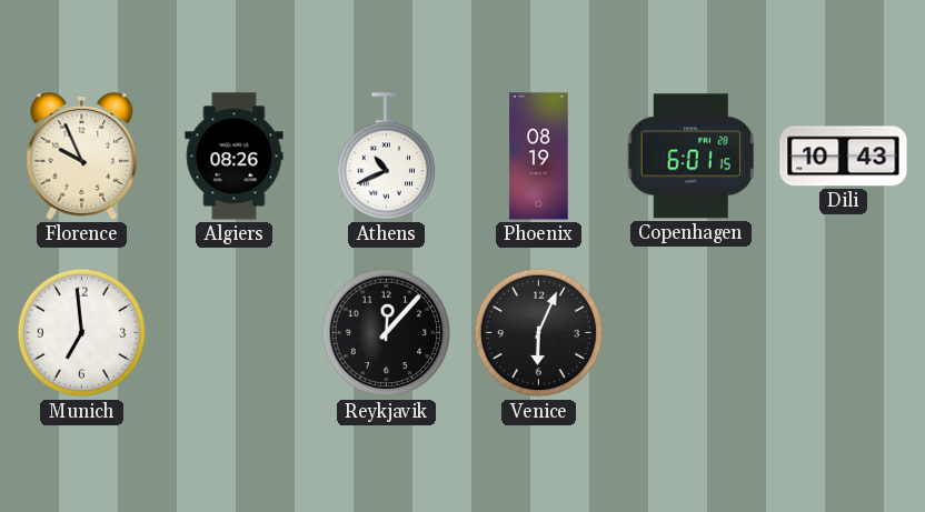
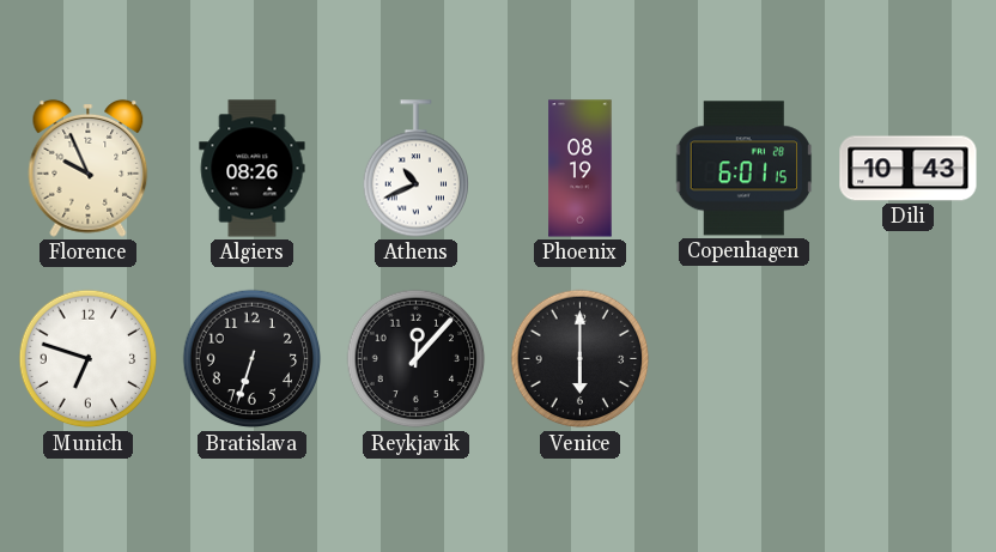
Munich: 6:59 -> 6:48 (89, 359)
Bratislava: none -> 6:33 (253, 359)
Venice: 6:04 -> 6:00 (581, 359)
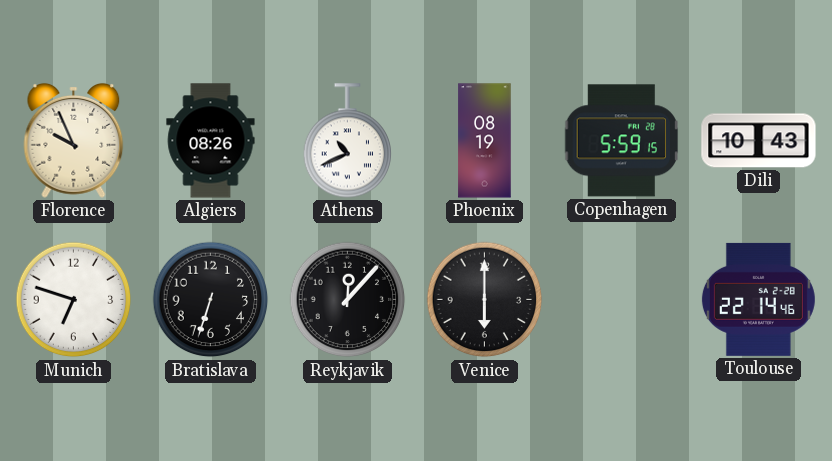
Copenhagen: 6:01 -> 5:59 (622, 141)
Toulouse: none -> 22:14 (758, 299)
